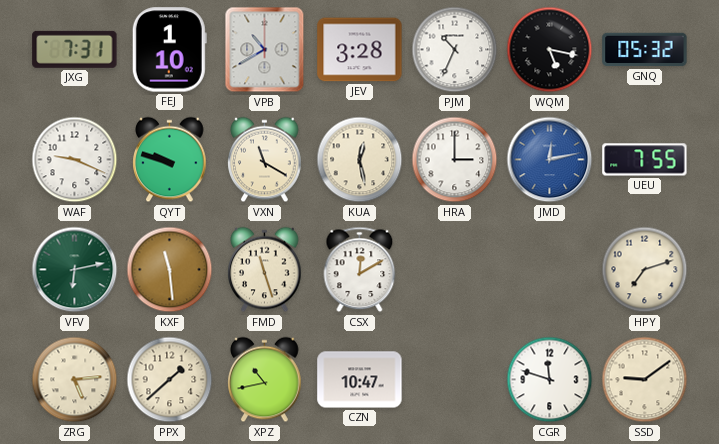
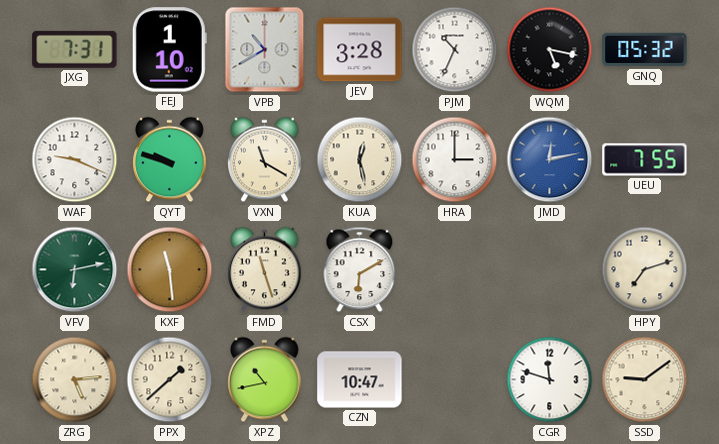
CSX: 12:10 -> 6:10 (360, 270)
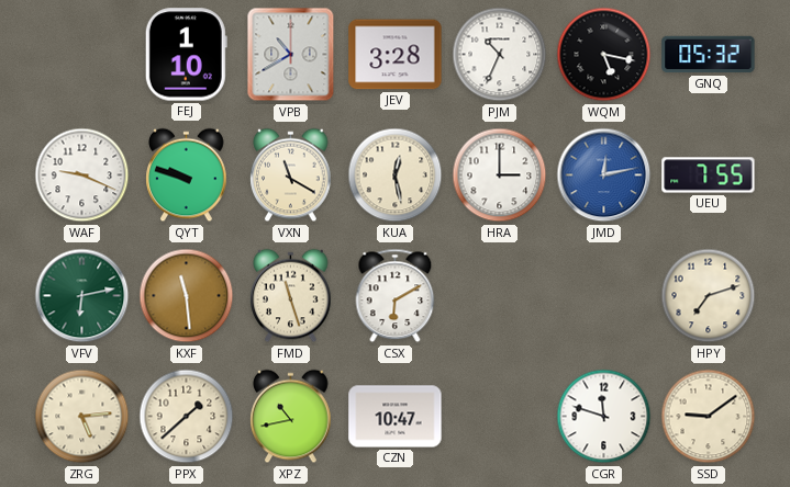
JXG: 7:31 -> none (75, 49)
